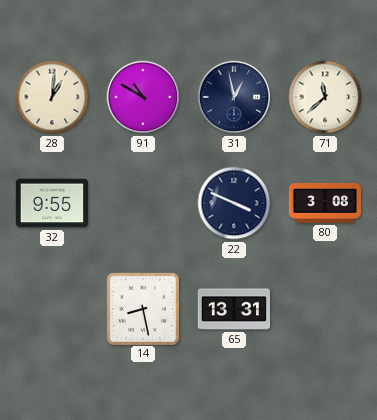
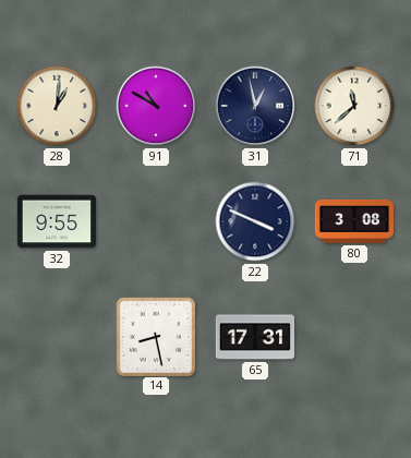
65: 13:31 -> 17:31 (254, 337)
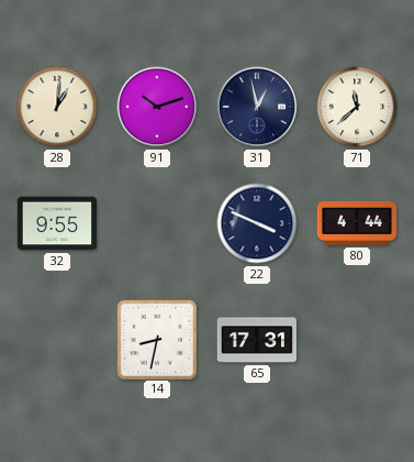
91: 10:50 -> 10:12 (157, 107)
80: 3:08 -> 4:44 (356, 223)
14: 8:28 -> 8:32 (156, 339)
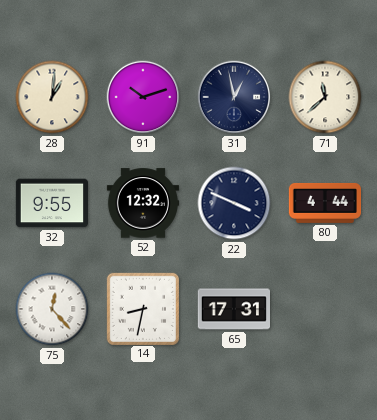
52: none -> 12:32 (142, 203)
75: none -> 12:23 (52, 309)
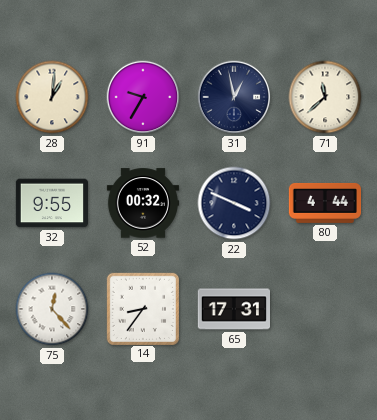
91: 10:12 -> 9:35 (143, 97)
52: 12:32 -> 00:32 (142, 203)
14: 8:32 -> 8:36 (142, 308)
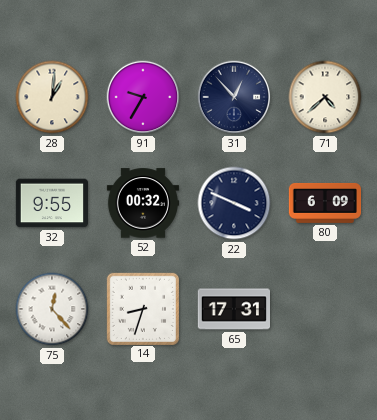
31: 12:58 -> 12:53 (234, 97)
71: 11:38 -> 4:38 (325, 97)
80: 4:44 -> 6:09 (324, 203)
14: 8:36 -> 8:33 (142, 308)
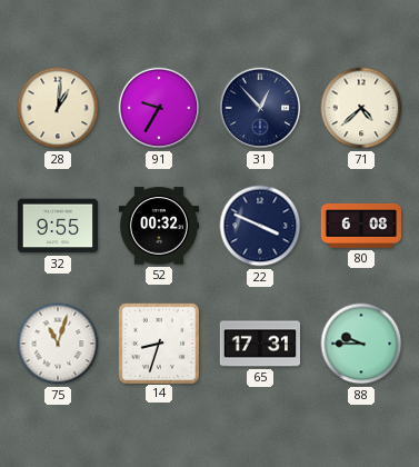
80: 6:09 -> 6:08 (360, 226)
75: 12:23 -> 11:03 (58, 344)
88: none -> 9:45 (361, 344)
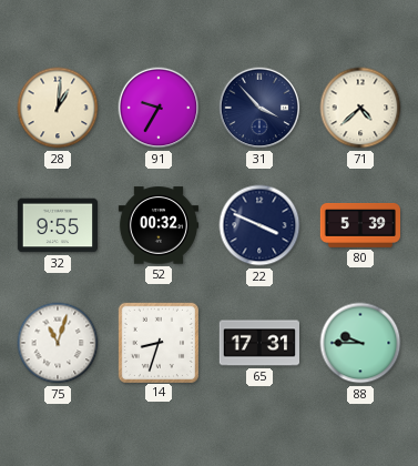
31: 12:53 -> 3:53 (259, 108)
80: 6:08 -> 5:39 (359, 225)
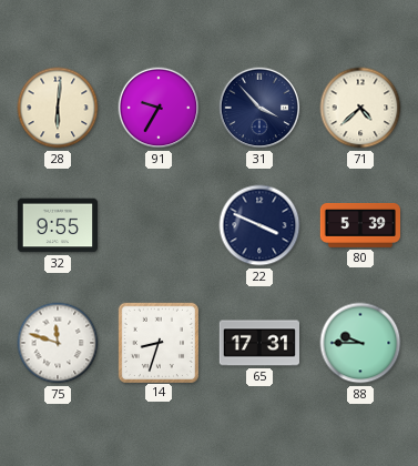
28: 1:01 -> 6:01 (58, 108)
52: 00:32 -> none (157, 225)
75: 11:03 -> 11:48 (58, 343)
